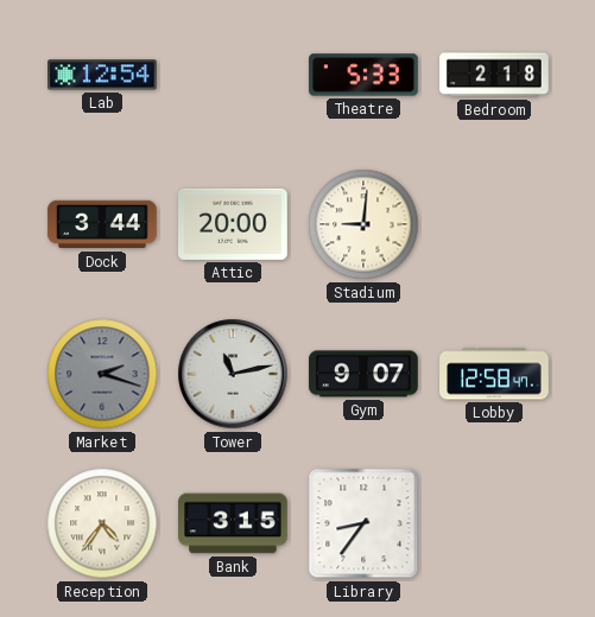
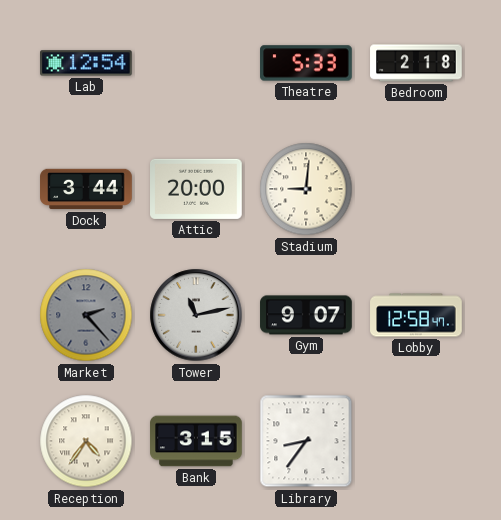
Market: 2:18 -> 2:23 (86, 315)
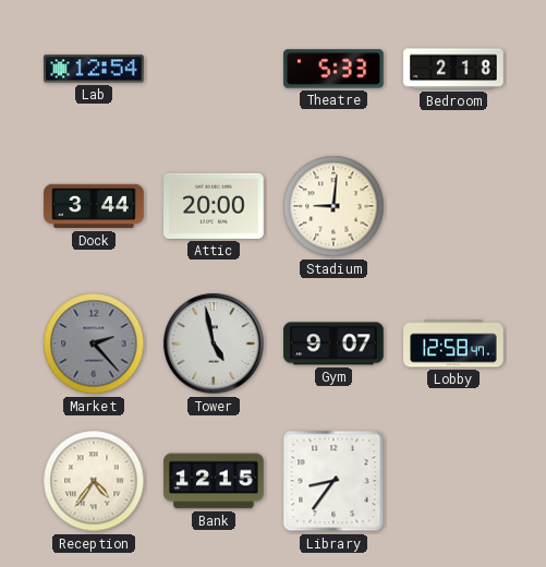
Tower: 11:13 -> 4:58 (214, 343)
Bank: 3:15 -> 12:15 (214, 481)
